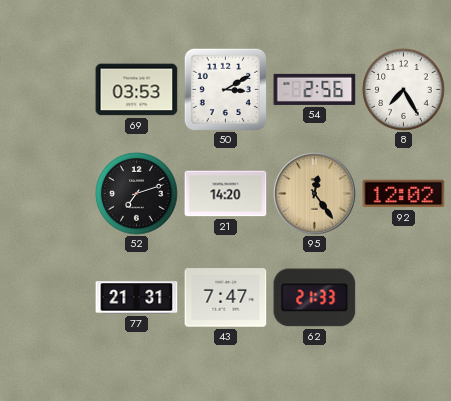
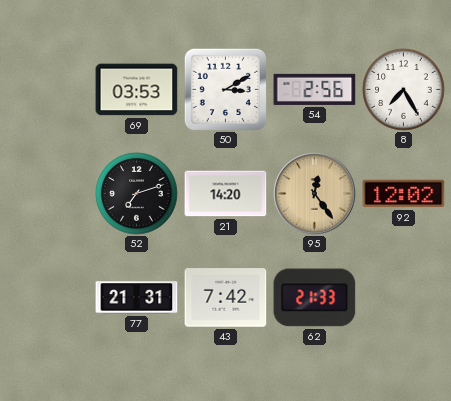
43: 7:47 -> 7:42 (226, 298)
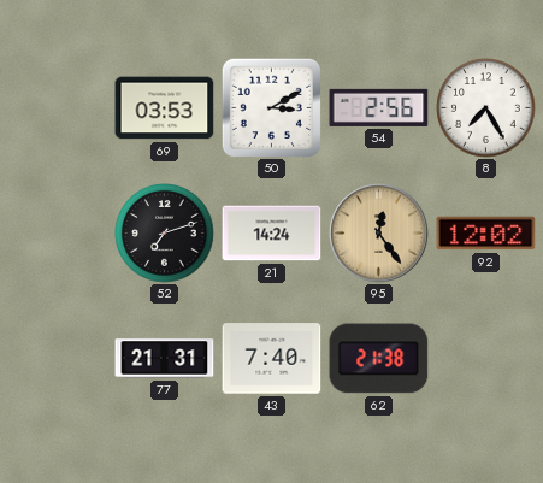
21: 14:20 -> 14:24 (272, 234)
43: 7:42 -> 7:40 (272, 359)
62: 21:33 -> 21:38 (379, 359)
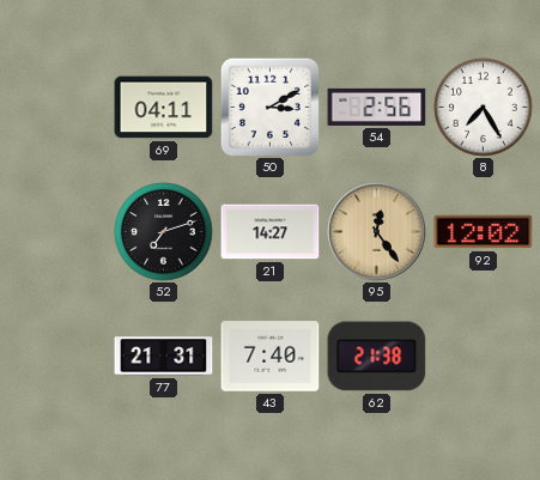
69: 03:53 -> 04:11 (164, 108)
21: 14:24 -> 14:27 (271, 232)
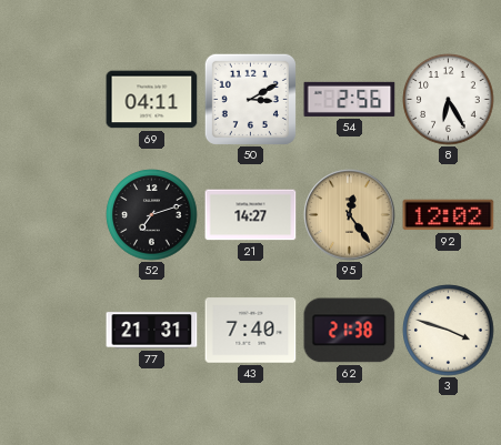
8: 7:25 -> 6:25 (449, 100)
3: none -> 3:48 (449, 331)
